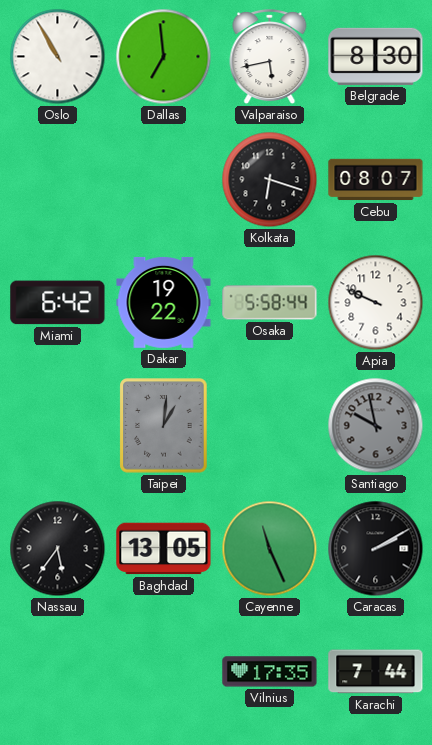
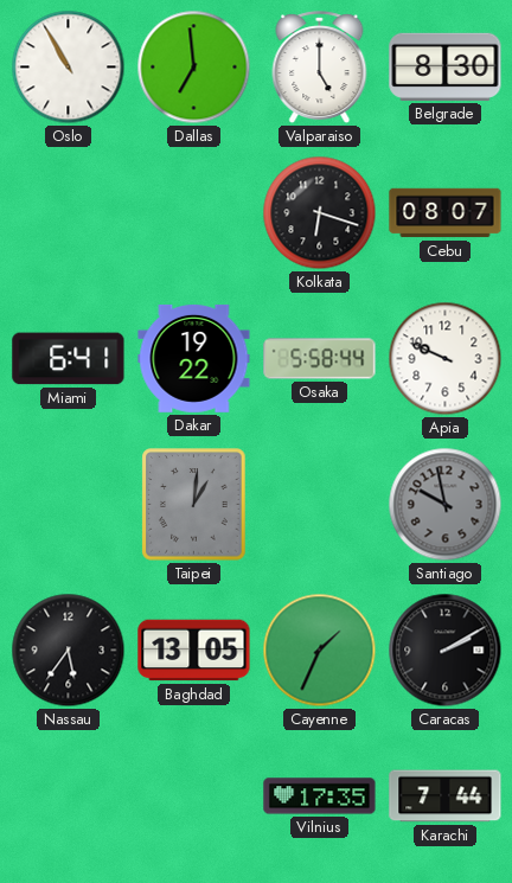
Valparaiso: 5:43 -> 5:00 (320, 68)
Miami: 6:42 -> 6:41 (69, 359)
Cayenne: 11:26 -> 1:34 (320, 651)
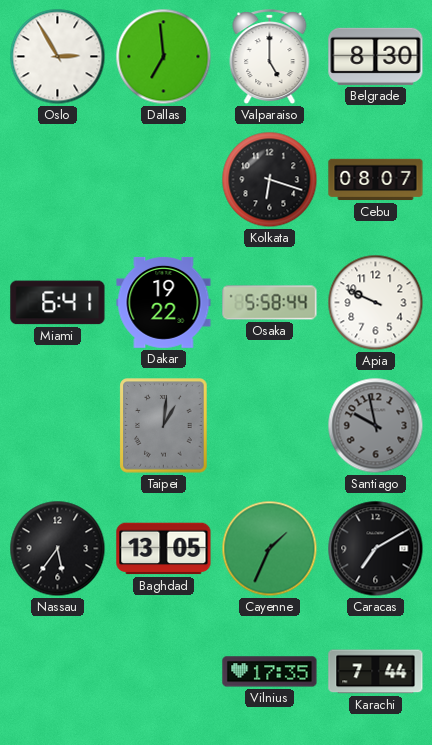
Oslo: 10:55 -> 2:55 (58, 57)
Caracas: 2:10 -> 7:10 (376, 549)
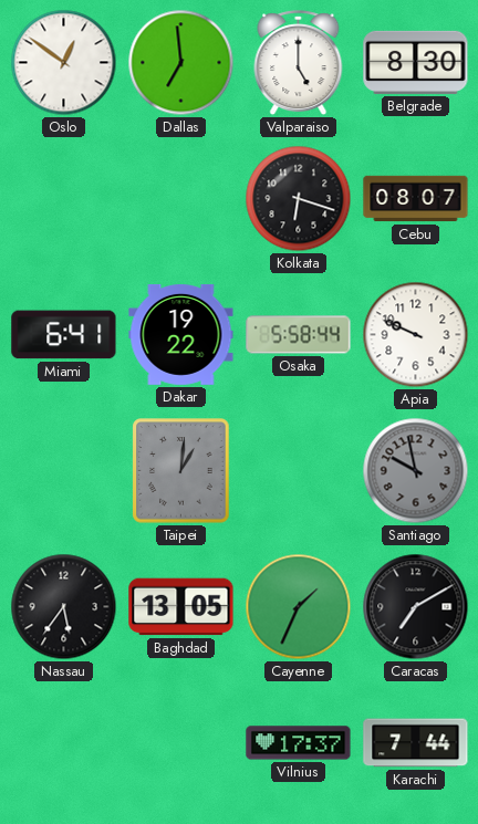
Oslo: 2:55 -> 12:51 (64, 63)
Vilnius: 17:35 -> 17:37 (299, 743)
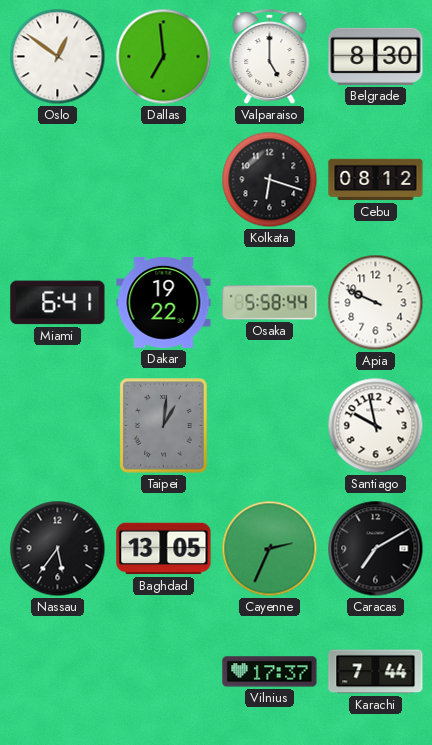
Cebu: 08:07 -> 08:12 (376, 180)
Santiago dial: grey -> white (376, 426)
Cayenne: 1:34 -> 2:34 (270, 549)
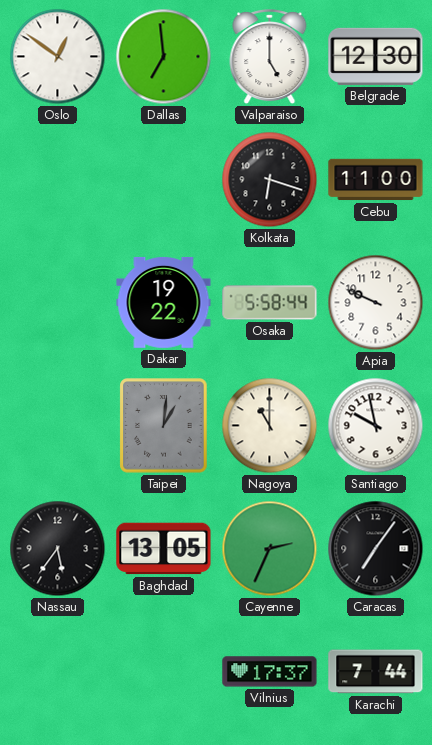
Belgrade: 8:30 -> 12:30 (376, 56)
Cebu: 08:12 -> 11:00 (376, 180)
Miami: 6:41 -> none (58, 303)
Nagoya: none -> 11:00 (270, 426)
Caracas: 7:10 -> 7:06 (376, 549)
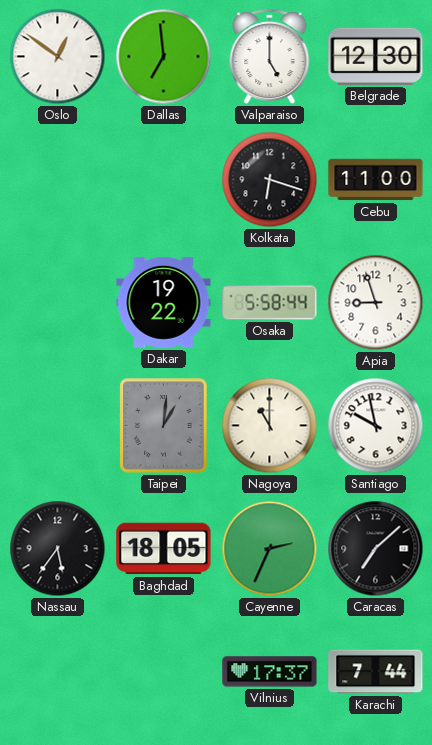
Apia: 9:49 -> 8:57 (376, 303)
Baghdad: 13:05 -> 18:05 (164, 549)
Caracas: 7:06 -> 7:08 (376, 549)
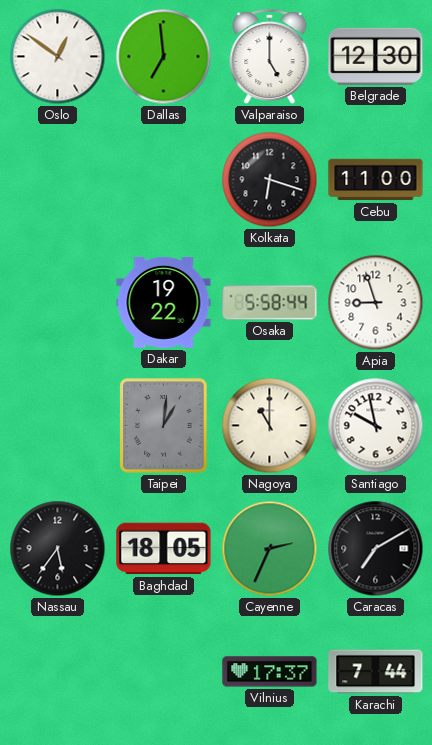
Caracas: 7:08 -> 7:10 (376, 549)
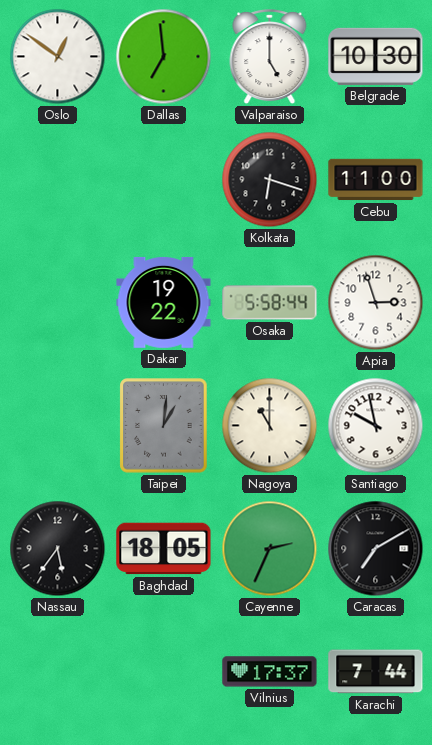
Belgrade: 12:30 -> 10:30 (376, 56)
Apia: 8:57 -> 2:57 (376, 303)
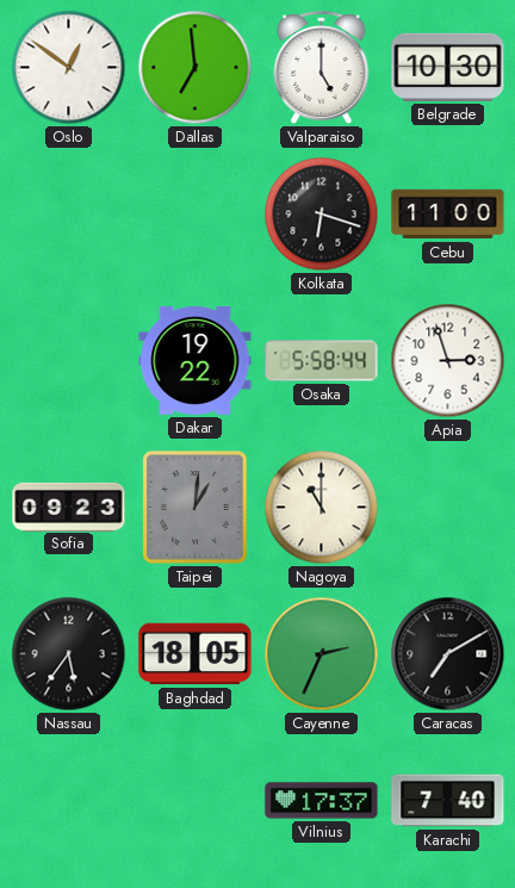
Sofia: none -> 09:23 (69, 507)
Santiago: 9:58 -> none (376, 426)
Karachi: 7:44 -> 7:40 (448, 801)
